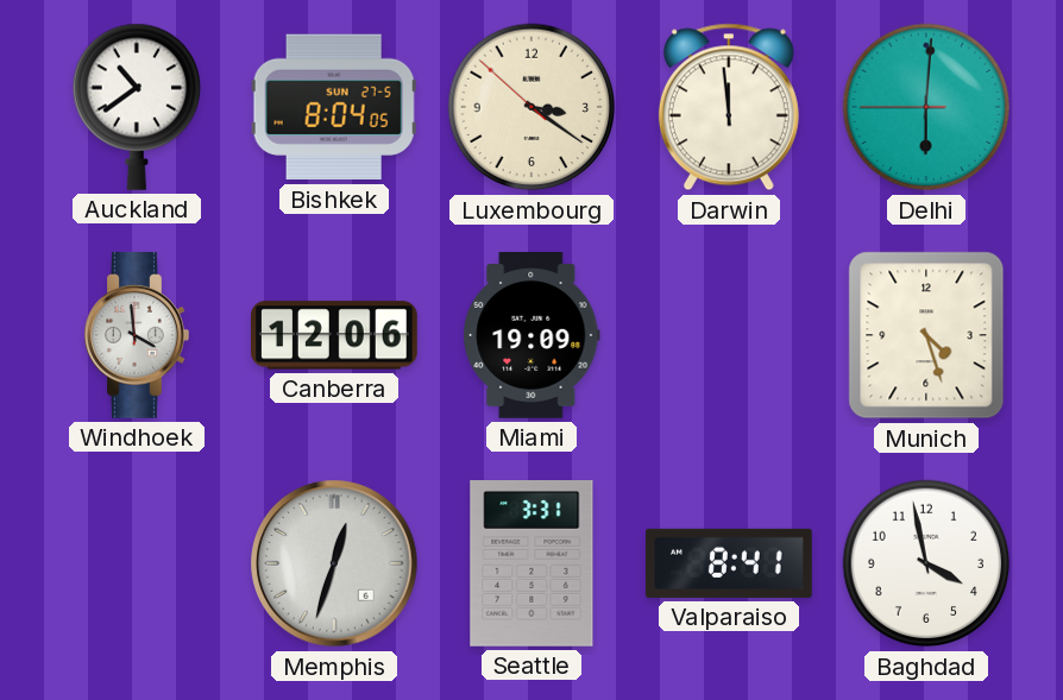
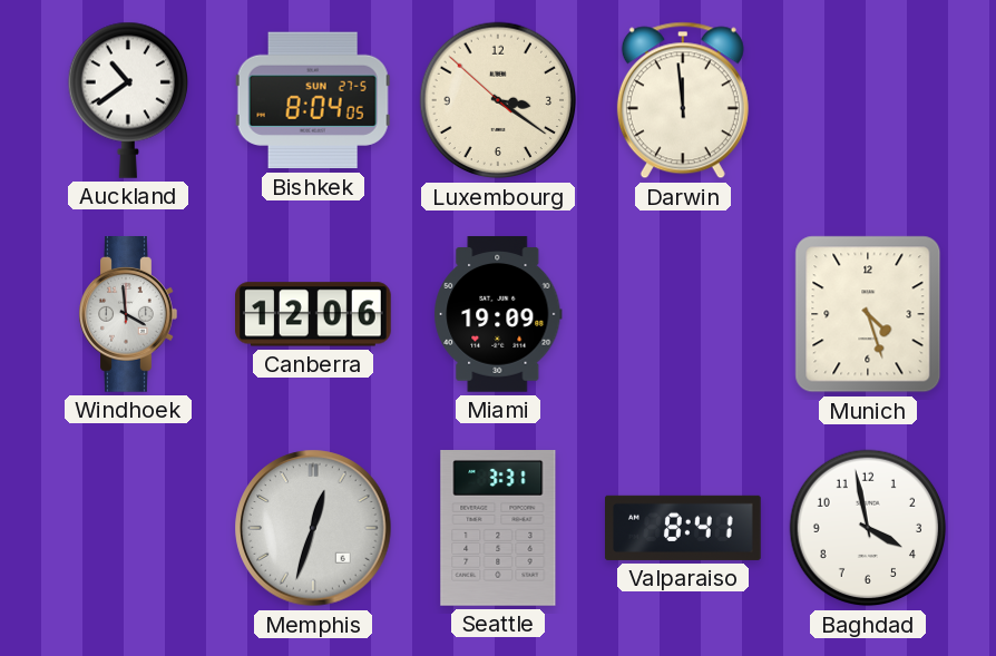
Delhi: 6:00 -> none (926, 107)
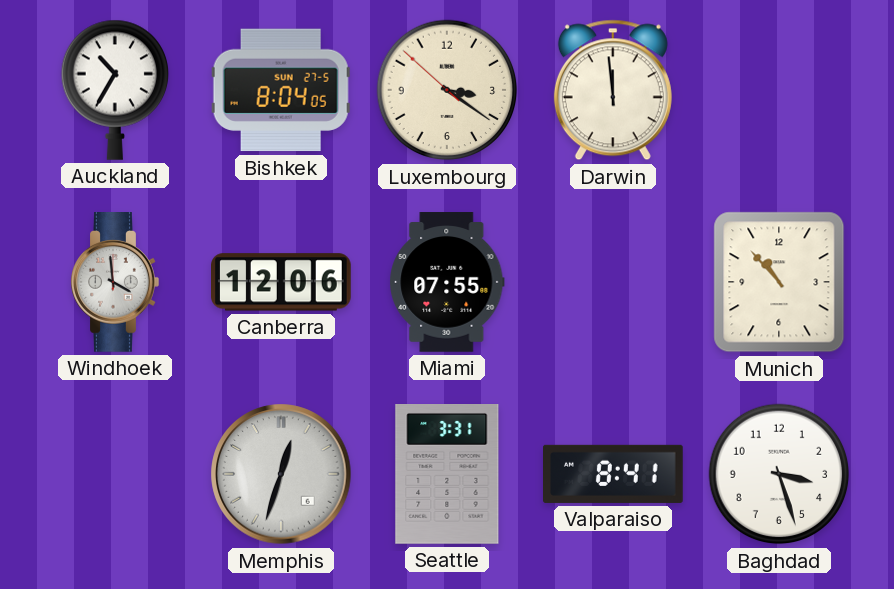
Auckland: 10:39 -> 10:35 (114, 90)
Miami: 19:09 -> 07:55 (447, 282)
Munich: 4:27 -> 10:53 (779, 282)
Baghdad: 3:58 -> 3:27 (779, 474)
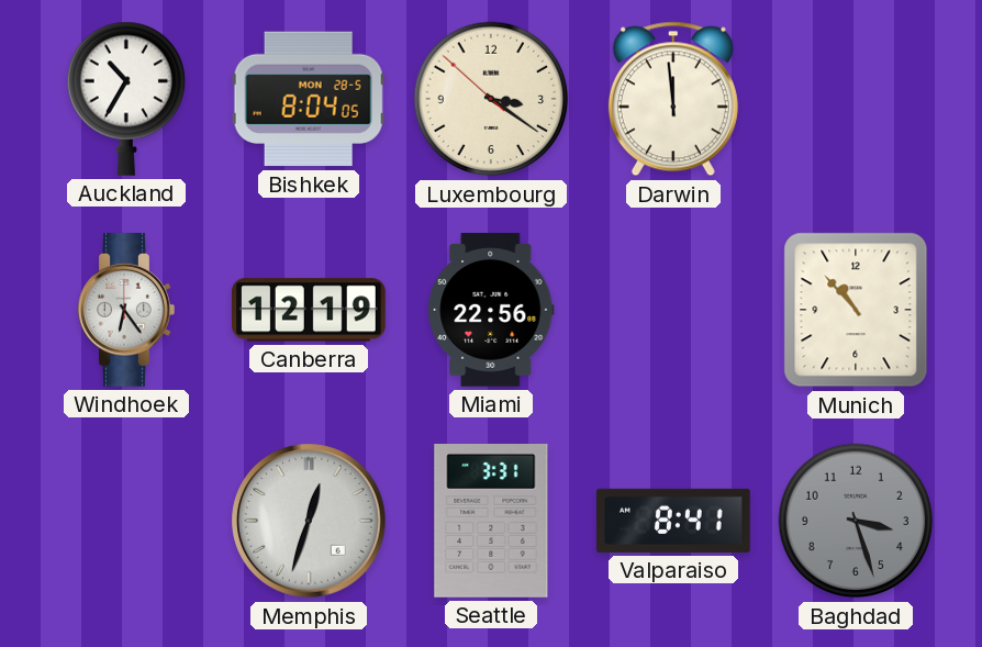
Bishkek date: SUN 27-5 -> MON 28-5 (309, 99)
Windhoek: 3:59 -> 6:24 (126, 311)
Canberra: 12:06 -> 12:19 (310, 310)
Miami: 07:55 -> 22:56 (491, 310)
Baghdad dial: white -> grey (856, 521)
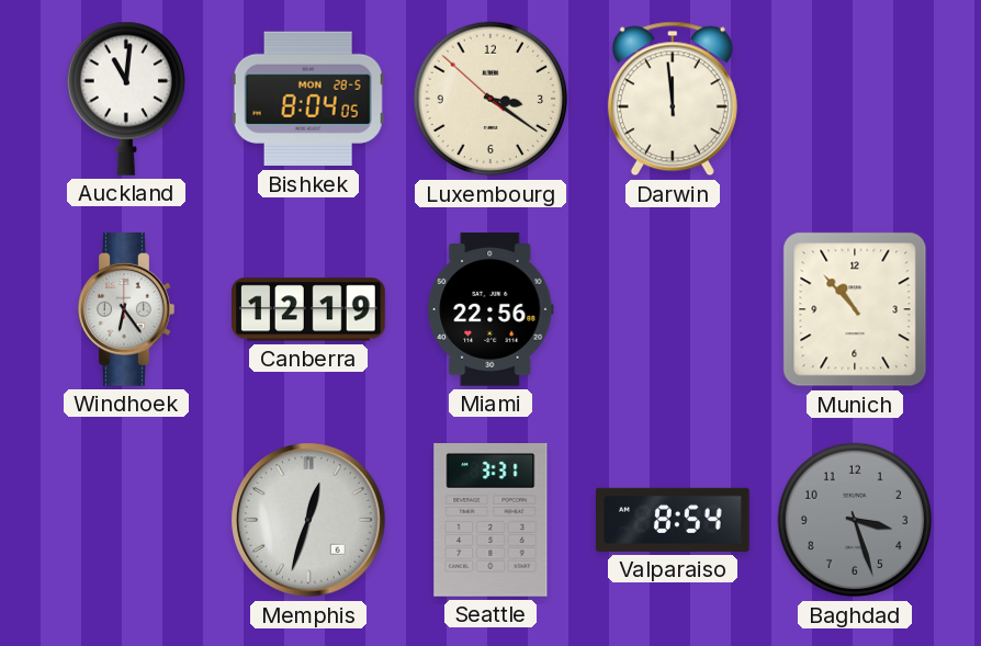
Auckland: 10:35 -> 11:01 (125, 99)
Valparaiso: 8:41 -> 8:54 (674, 520)
